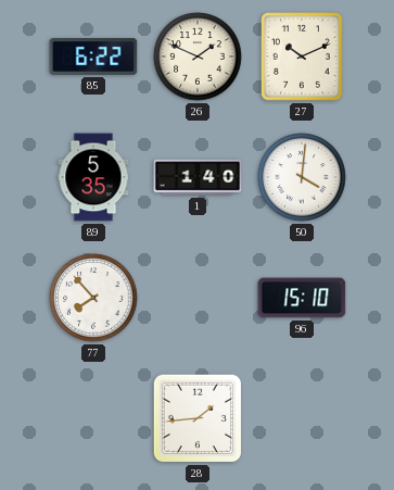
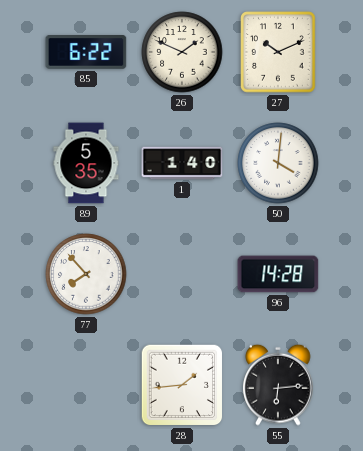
96: 15:10 -> 14:28 (278, 274)
55: none -> 6:14 (278, 385)
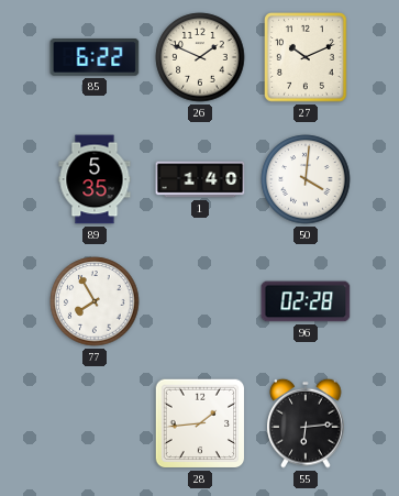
77: 7:53 -> 7:55 (95, 301)
96: 14:28 -> 02:28 (306, 301)
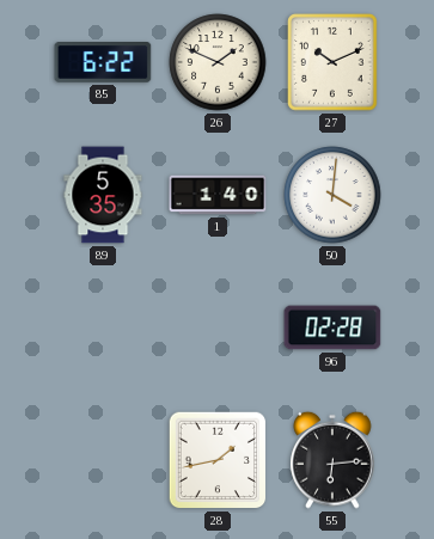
77: 7:55 -> none (95, 301)
28: 1:44 -> 1:43 (218, 460)
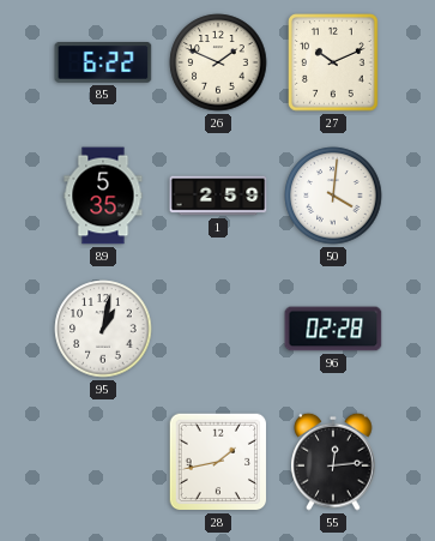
1: 1:40 -> 2:59 (218, 196)
95: none -> 1:02 (103, 329)
55: 6:14 -> 12:14 (333, 462)
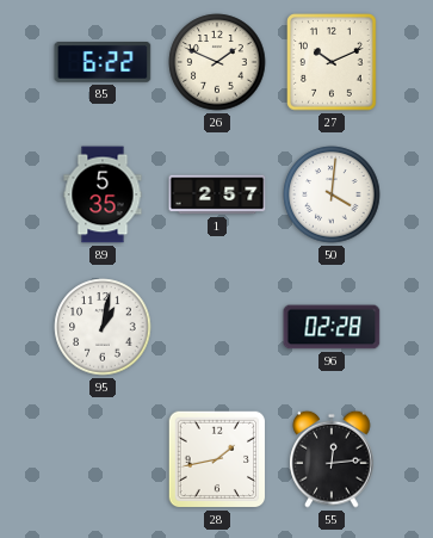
1: 2:59 -> 2:57 (217, 194)
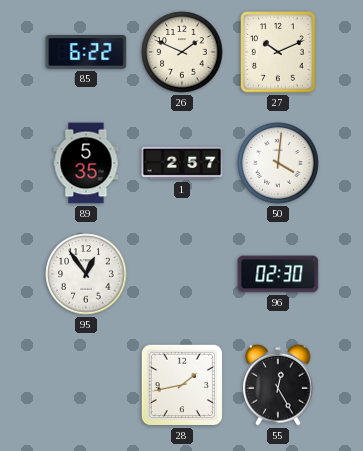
95: 1:02 -> 12:54 (86, 274)
96: 02:28 -> 02:30 (278, 274)
55: 12:14 -> 12:25 (278, 385)
